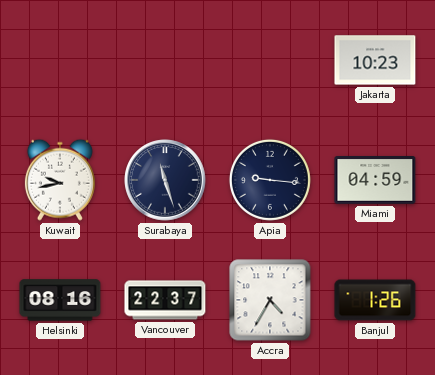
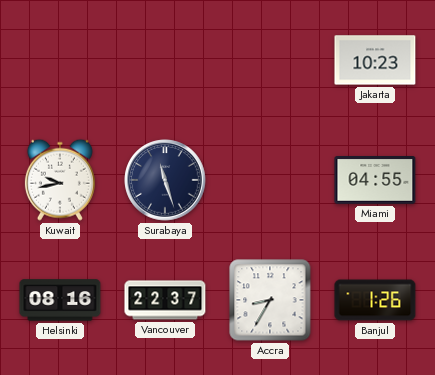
Apia: 9:16 -> none (270, 180)
Miami: 04:59 -> 04:55 (375, 181)
Accra: 4:35 -> 8:35 (270, 300)
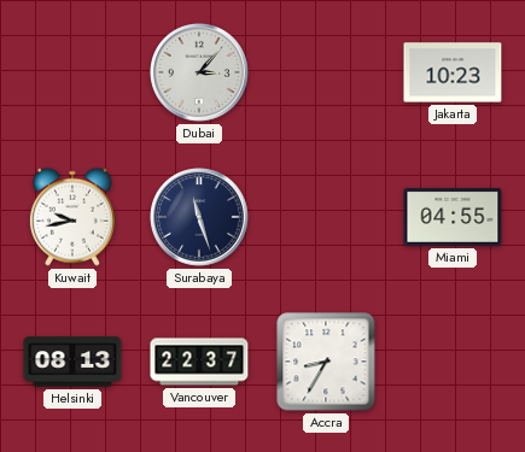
Dubai: none -> 3:07 (199, 72)
Helsinki: 08:16 -> 08:13 (72, 362)
Banjul: 1:26 -> none (375, 300)
